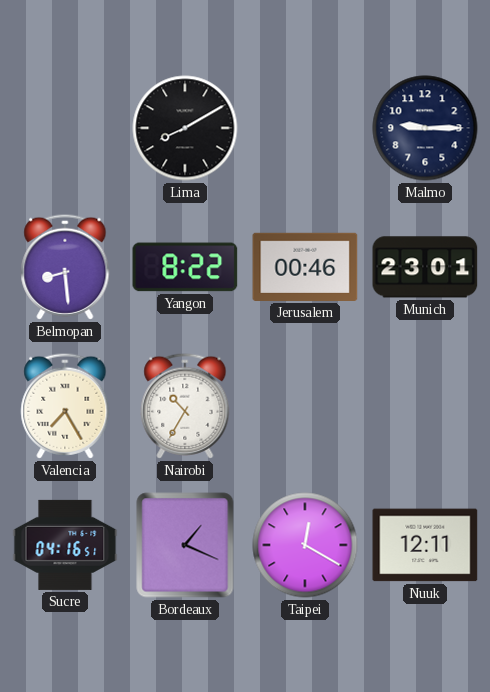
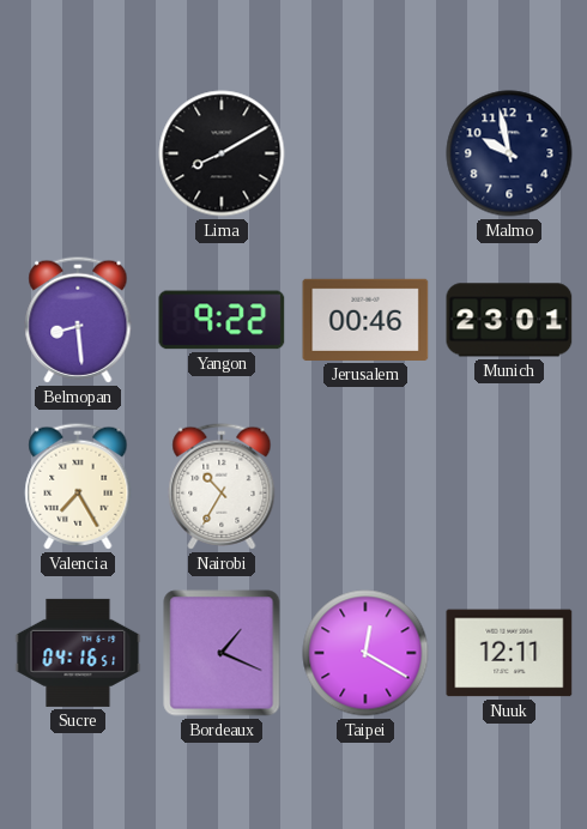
Malmo: 9:15 -> 9:58 (509, 153)
Yangon: 8:22 -> 9:22 (222, 320)
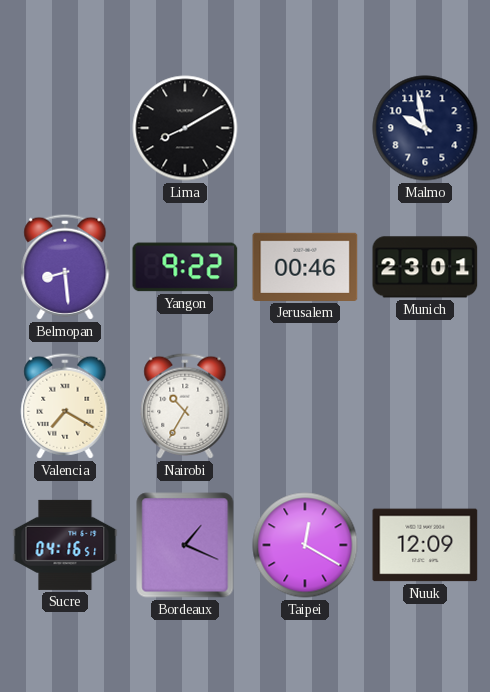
Valencia: 7:25 -> 7:20 (65, 406)
Nuuk: 12:11 -> 12:09 (425, 545)
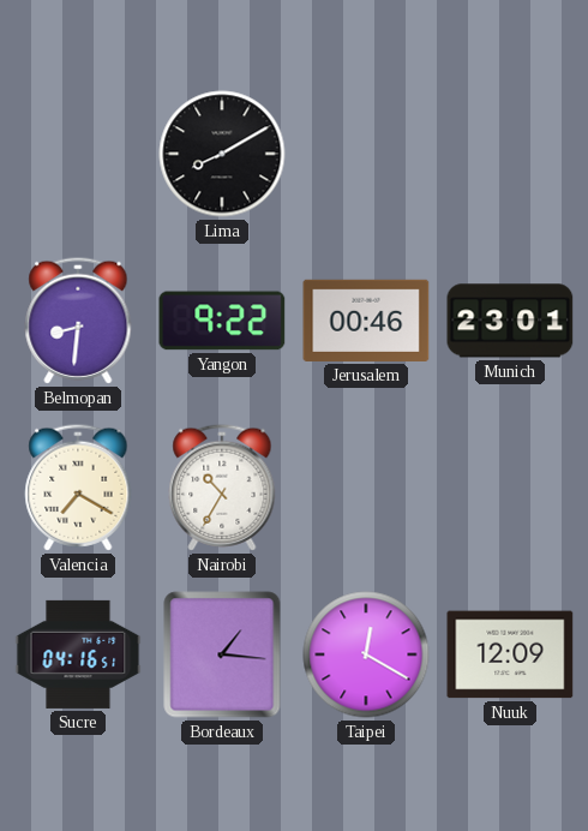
Malmo: 9:58 -> none (425, 128)
Belmopan: 8:29 -> 8:31 (78, 321)
Bordeaux: 1:19 -> 1:16 (222, 654)
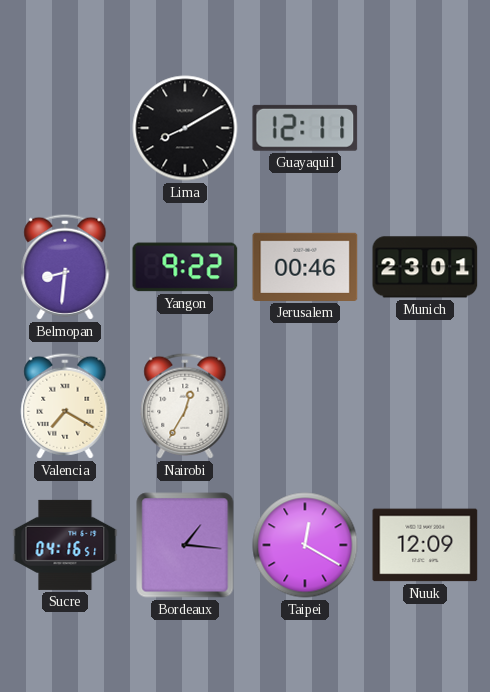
Guayaquil: none -> 12:11 (305, 128)
Nairobi: 10:35 -> 12:35 (185, 406)
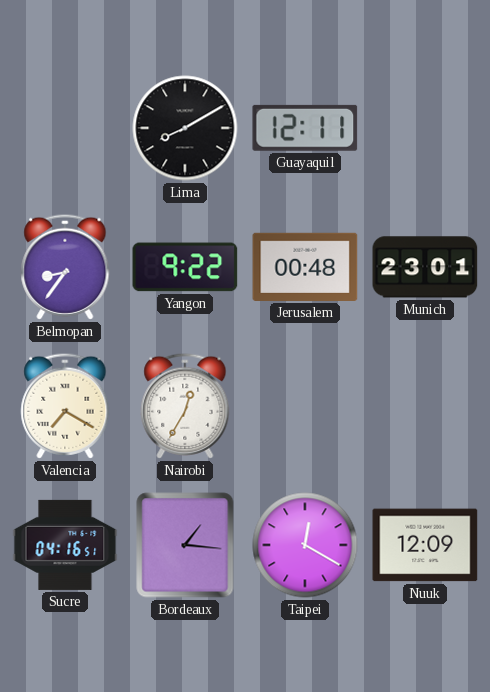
Belmopan: 8:31 -> 8:36 (65, 267)
Jerusalem: 00:46 -> 00:48 (305, 267)
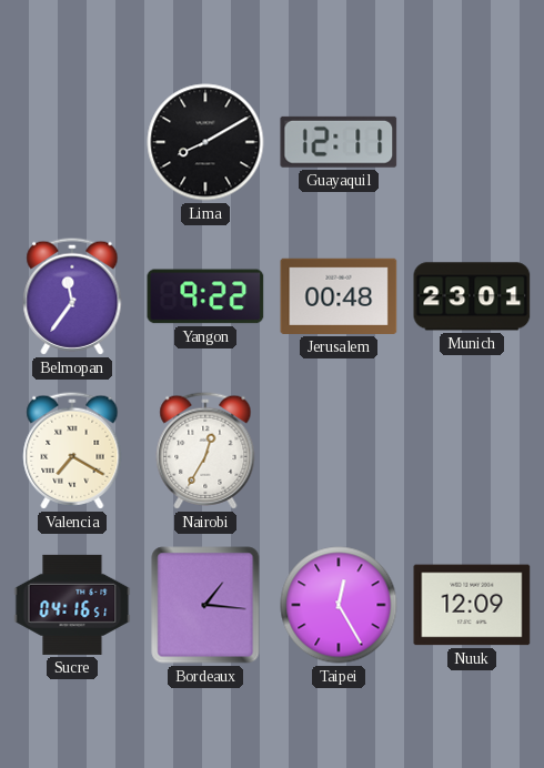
Belmopan: 8:36 -> 11:36 (72, 296)
Taipei: 12:20 -> 12:25 (339, 605)
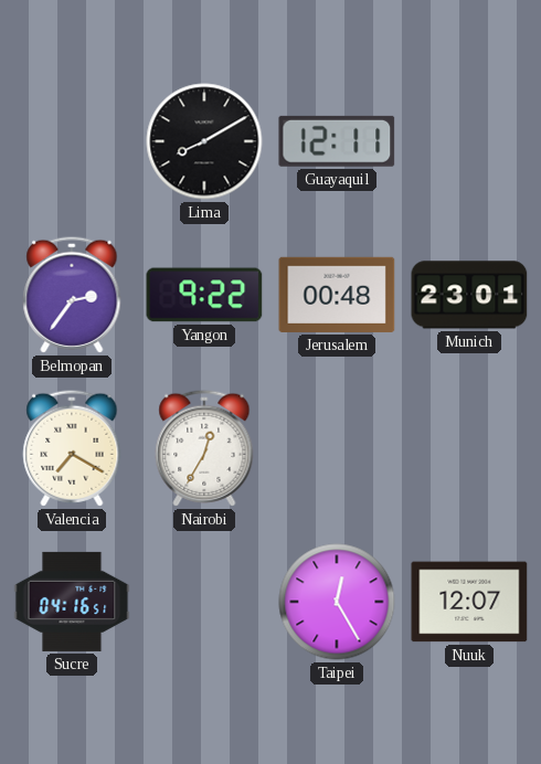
Belmopan: 11:36 -> 2:36 (72, 295)
Bordeaux: 1:16 -> none (205, 605)
Nuuk: 12:09 -> 12:07 (469, 602)
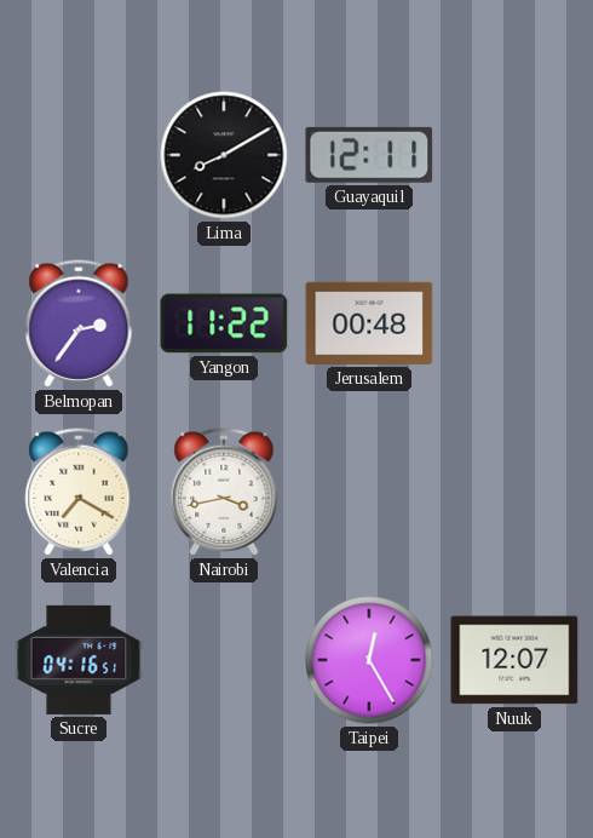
Yangon: 9:22 -> 11:22 (224, 323)
Munich: 23:01 -> none (469, 295)
Nairobi: 12:35 -> 3:43 (224, 492)
